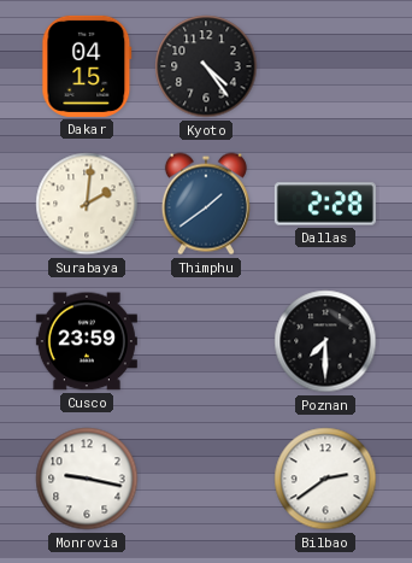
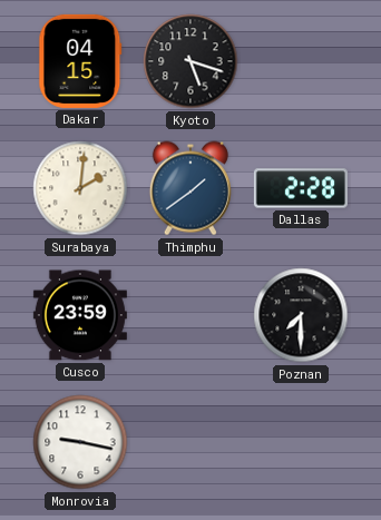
Kyoto: 4:24 -> 5:18 (190, 61)
Bilbao: 2:39 -> none (325, 479)
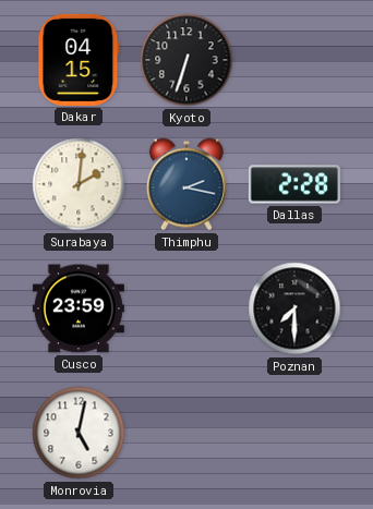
Kyoto: 5:18 -> 6:33 (186, 60)
Thimphu: 1:39 -> 2:17 (186, 184)
Monrovia: 9:17 -> 5:02 (79, 433)
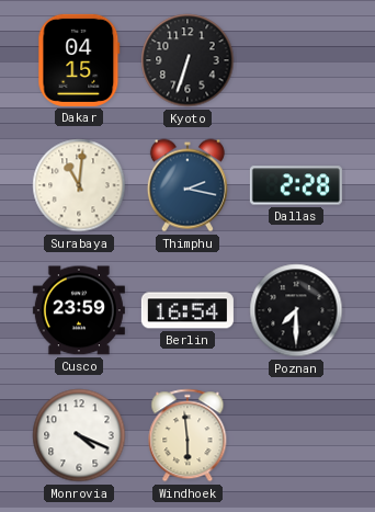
Surabaya: 2:01 -> 11:01 (79, 185)
Berlin: none -> 16:54 (187, 310)
Monrovia: 5:02 -> 4:19 (79, 435)
Windhoek: none -> 5:59 (187, 435)
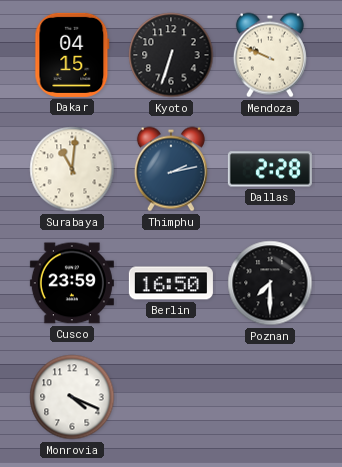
Mendoza: none -> 9:49 (270, 55)
Thimphu: 2:17 -> 2:13 (171, 169)
Berlin: 16:54 -> 16:50 (171, 283)
Windhoek: 5:59 -> none (187, 435)
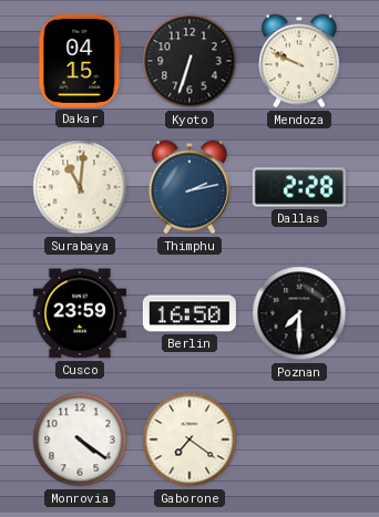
Monrovia: 4:19 -> 4:21 (80, 440)
Gaborone: none -> 7:21 (189, 440)
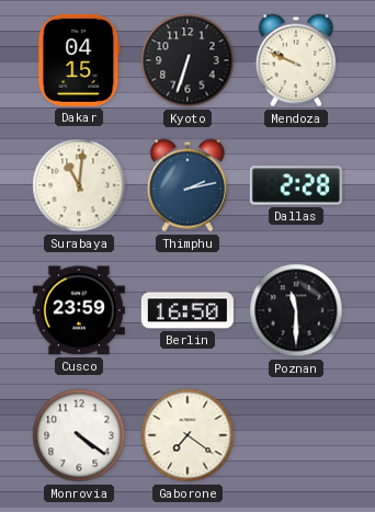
Poznan: 7:30 -> 11:30 (296, 310)
